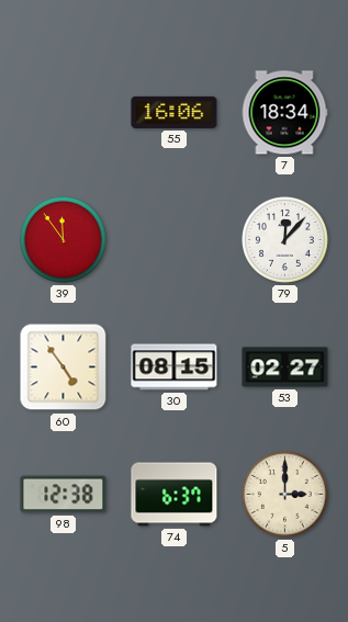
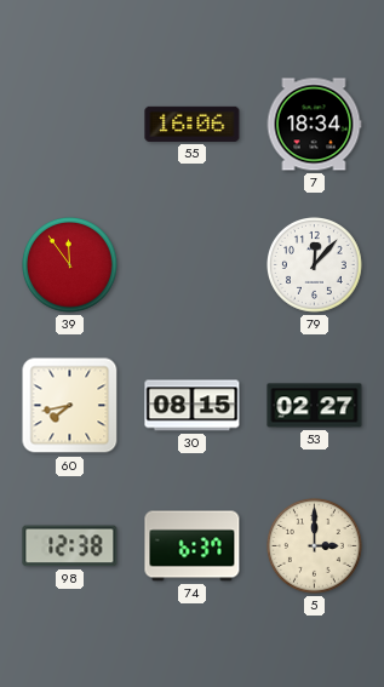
60: 4:54 -> 7:43 (70, 406)
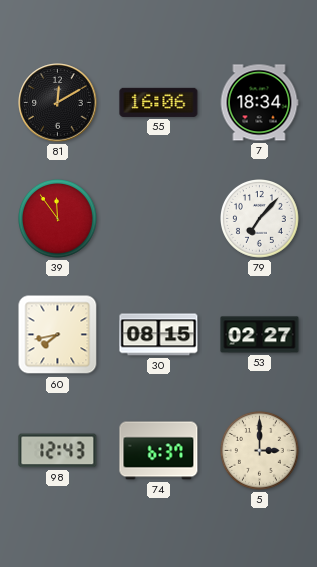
81: none -> 12:10 (58, 103)
79: 12:07 -> 7:07 (260, 219)
98: 12:38 -> 12:43 (58, 451)
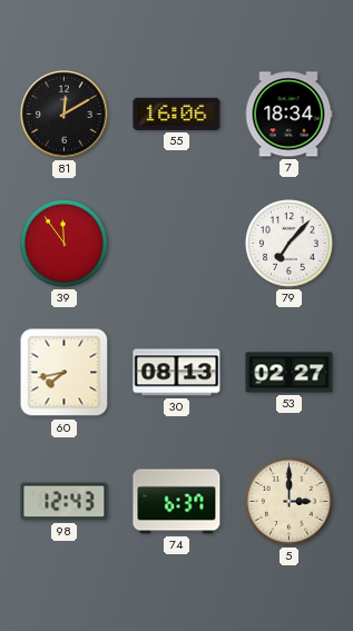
30: 08:15 -> 08:13 (177, 373)
